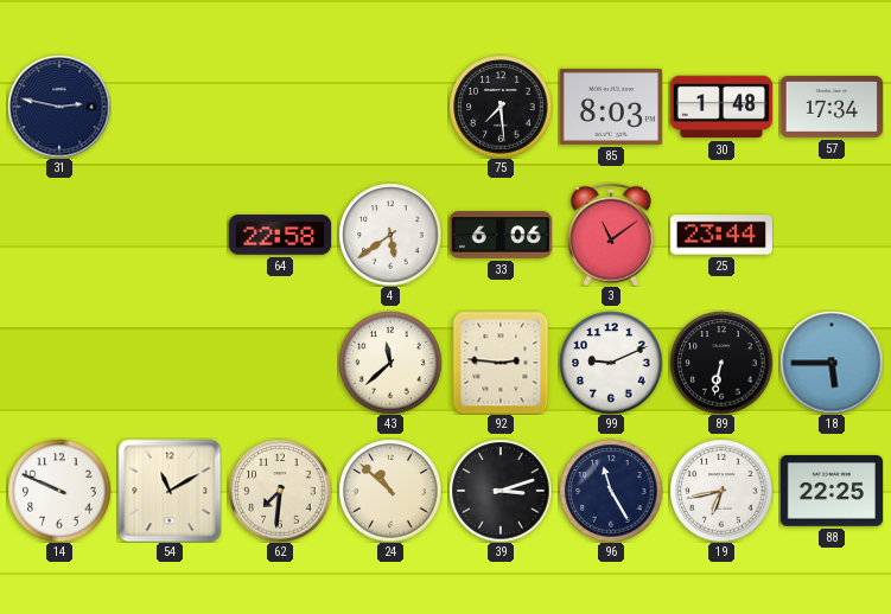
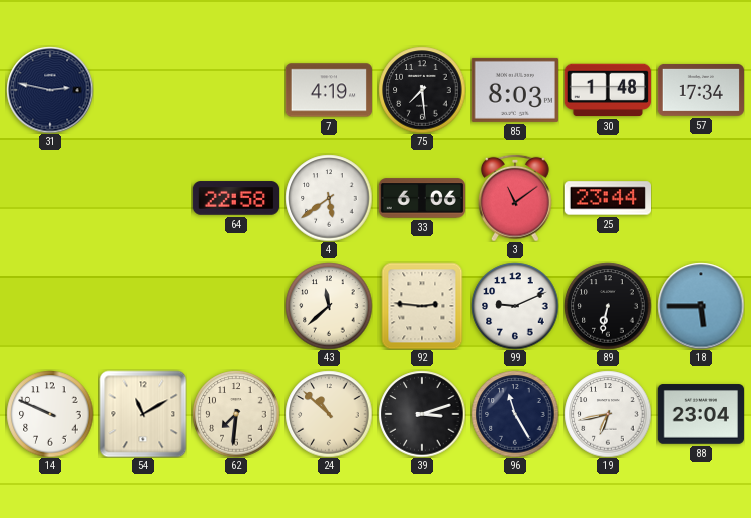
7: none -> 4:19 (328, 90)
88: 22:25 -> 23:04 (700, 414)
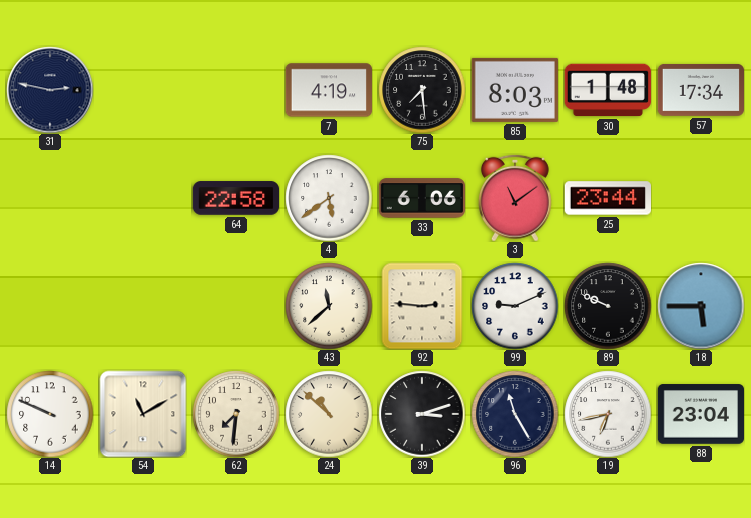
89: 6:32 -> 9:49 (608, 306)
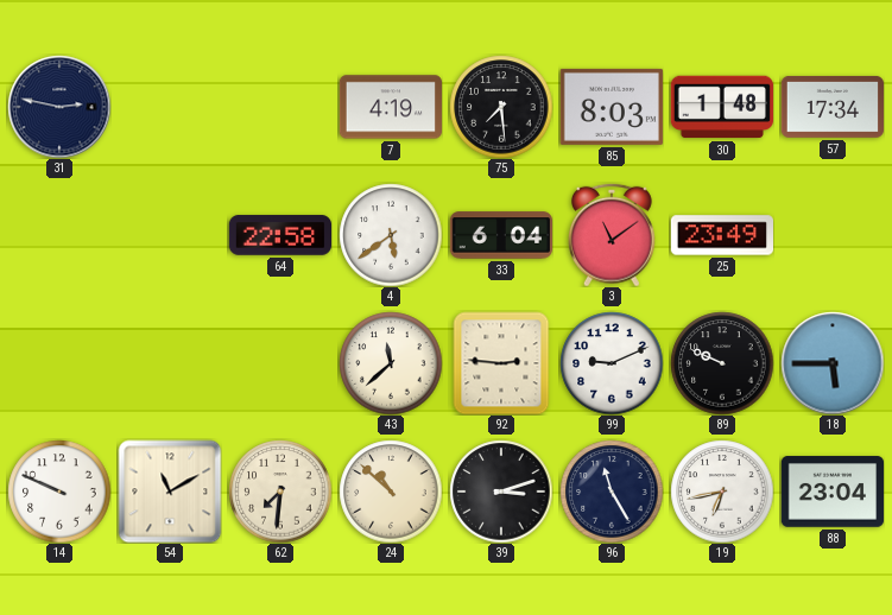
33: 6:06 -> 6:04 (500, 235)
25: 23:44 -> 23:49 (721, 235)
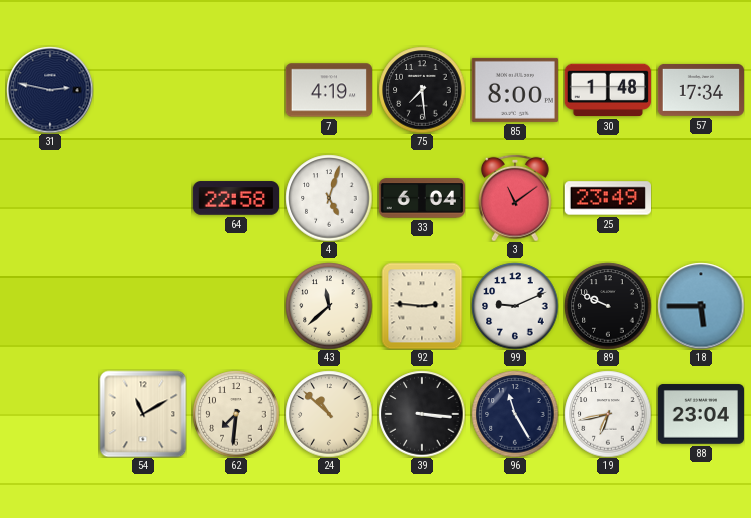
85: 8:03 -> 8:00 (515, 90)
4: 5:39 -> 5:03 (329, 198)
14: 9:49 -> none (59, 492)
39: 3:12 -> 3:16 (422, 414)
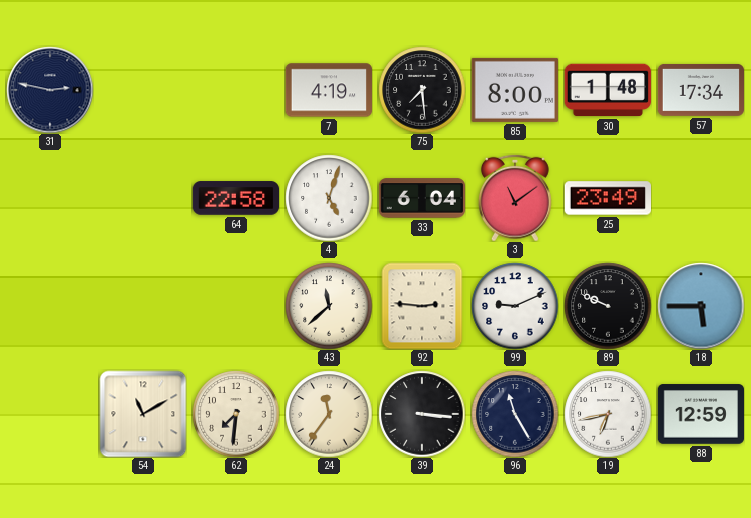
24: 10:52 -> 11:36 (329, 414)
88: 23:04 -> 12:59 (700, 414)
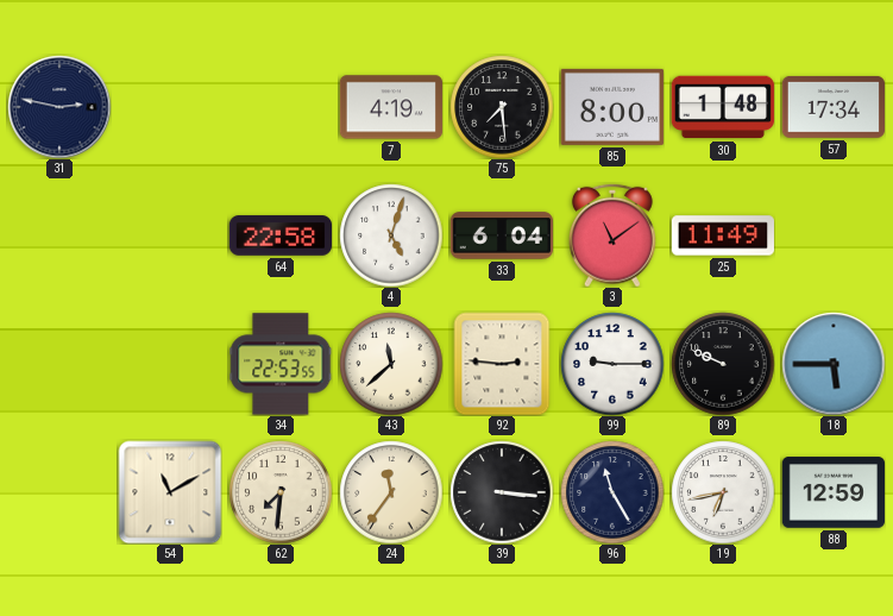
25: 23:49 -> 11:49 (722, 235)
34: none -> 22:53 (281, 364)
99: 9:11 -> 9:15 (612, 364)
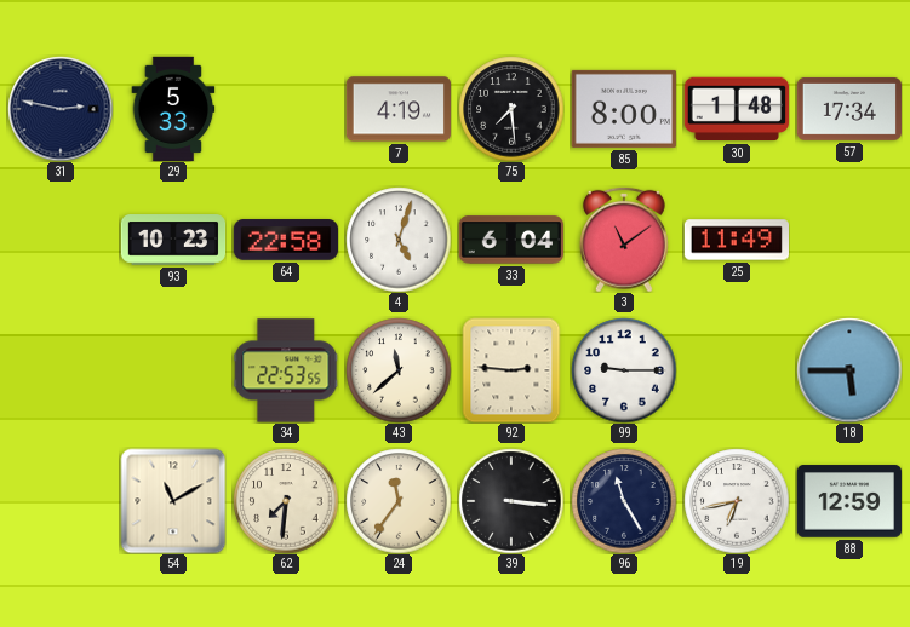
29: none -> 5:33 (173, 108)
93: none -> 10:23 (173, 240)
89: 9:49 -> none (723, 364)
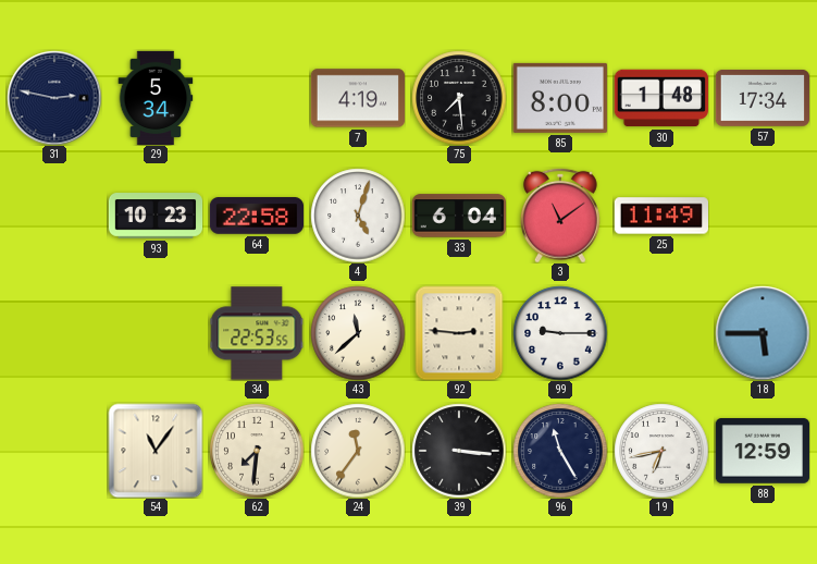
29: 5:33 -> 5:34 (156, 97)
54: 11:10 -> 11:06 (156, 451)
